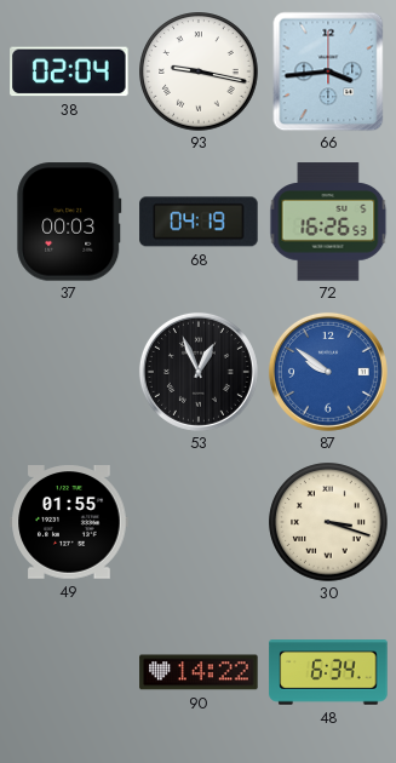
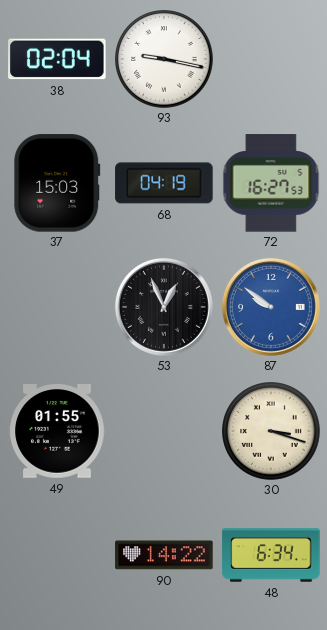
66: 3:44 -> none (328, 71)
37: 00:03 -> 15:03 (57, 183)
72: 16:26 -> 16:27 (271, 183)
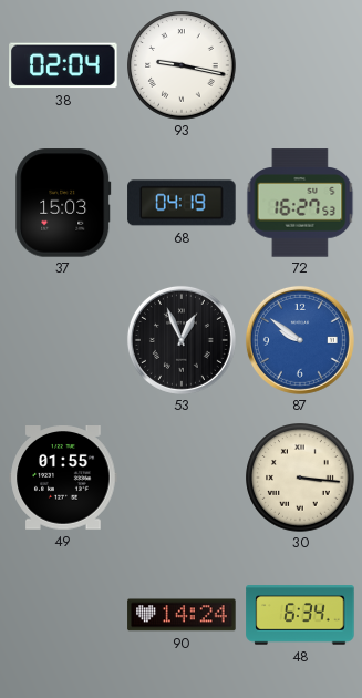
30: 3:18 -> 3:16 (300, 478)
90: 14:22 -> 14:24 (182, 615)
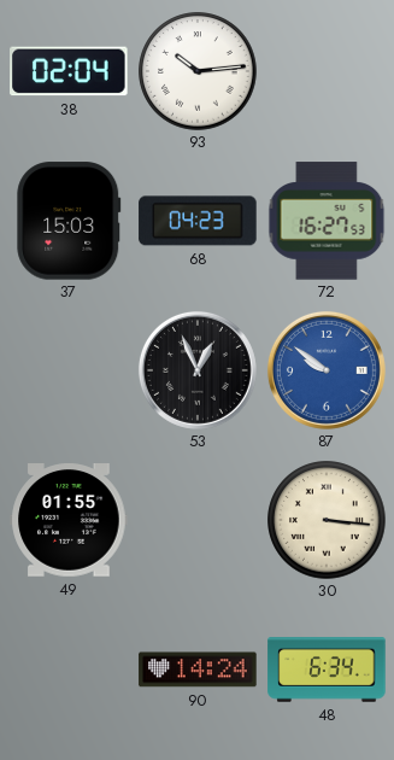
93: 9:17 -> 10:14 (198, 71)
68: 04:19 -> 04:23 (198, 221)
